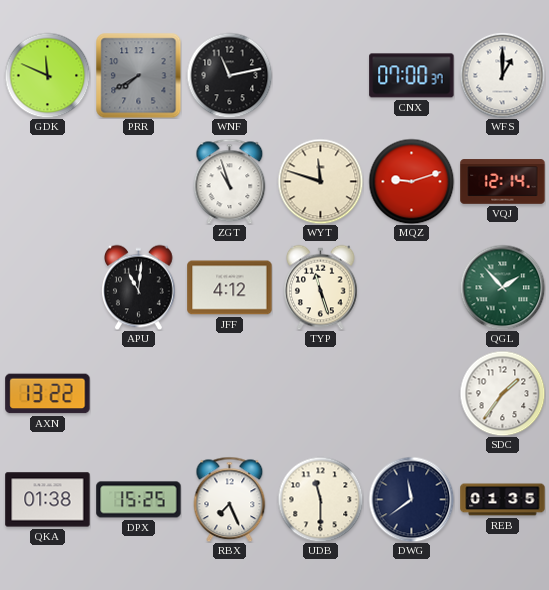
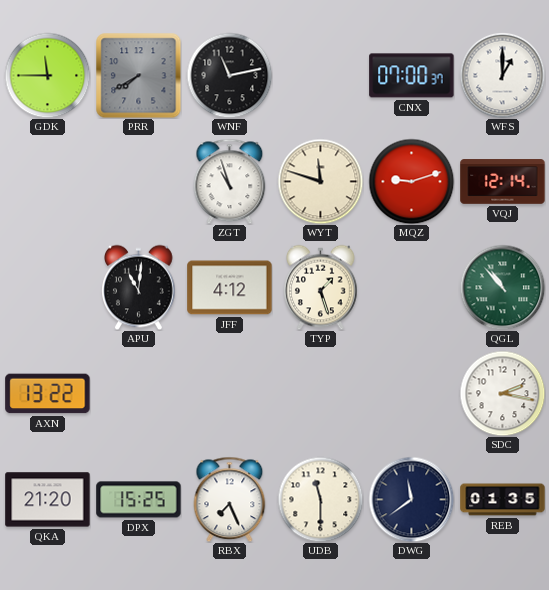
GDK: 11:49 -> 11:45 (47, 75)
TYP: 11:27 -> 1:27 (321, 287)
QGL: 1:53 -> 10:53 (502, 287)
SDC: 1:36 -> 2:17 (502, 393)
QKA: 01:38 -> 21:20 (48, 500)
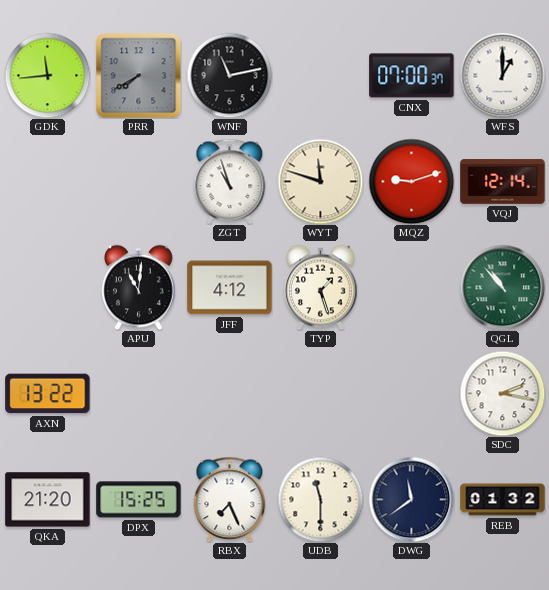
GDK: 11:45 -> 11:44 (47, 75)
REB: 01:35 -> 01:32 (503, 500)
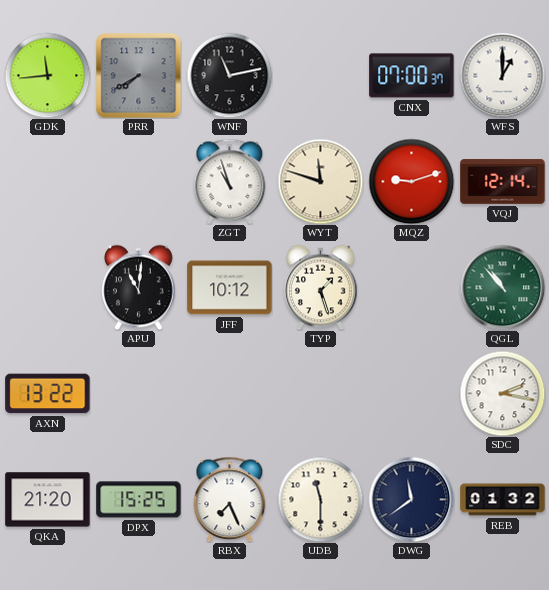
JFF: 4:12 -> 10:12 (230, 288)
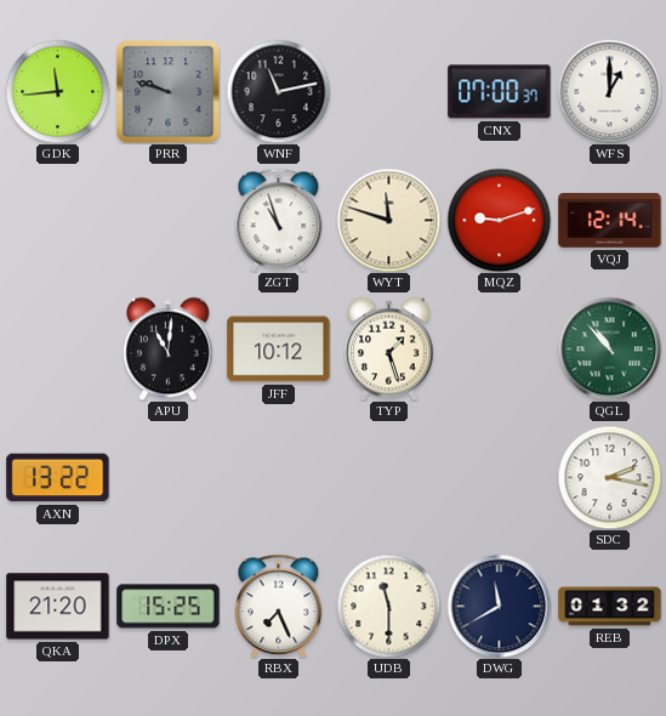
PRR: 7:40 -> 9:48 (167, 91)
DWG: 11:39 -> 11:40 (499, 606)
